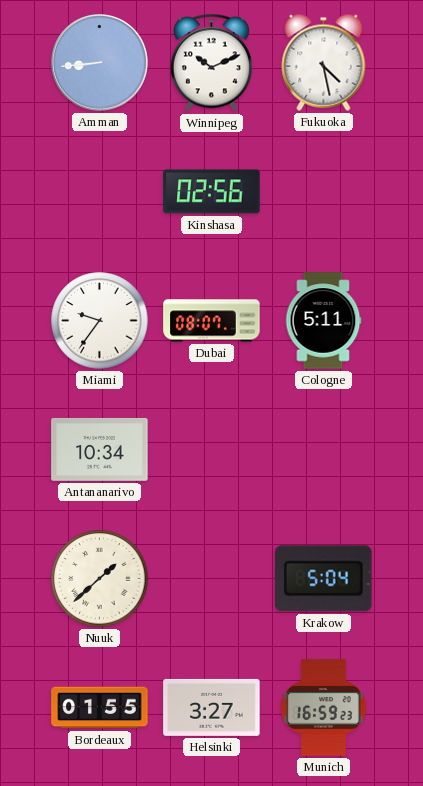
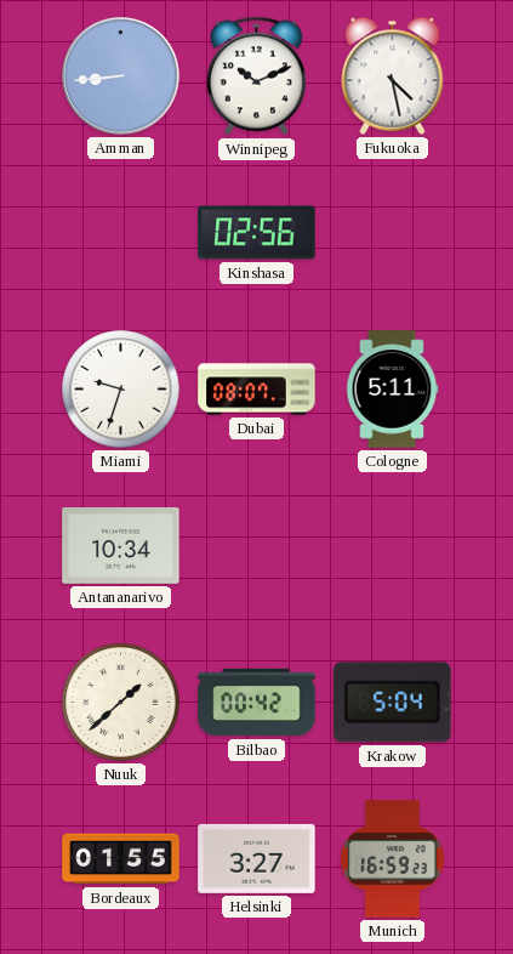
Miami: 9:36 -> 9:33 (121, 390)
Bilbao: none -> 00:42 (257, 703)
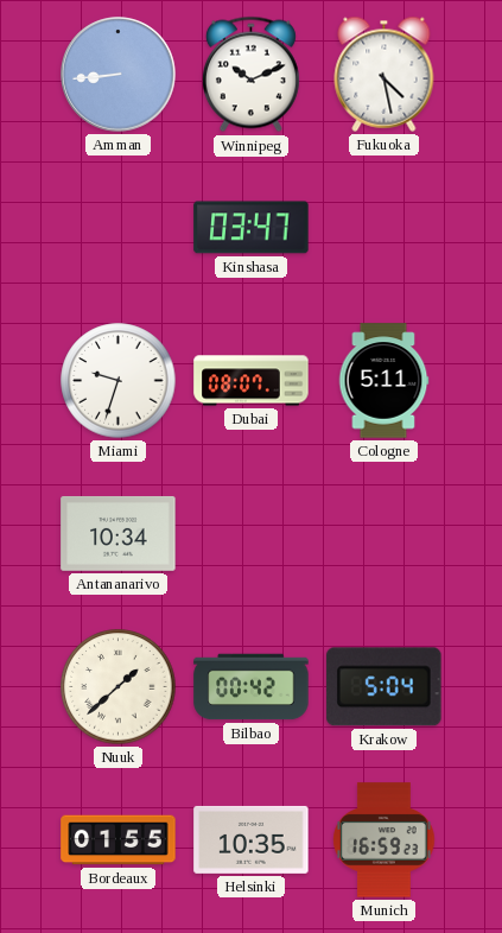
Kinshasa: 02:56 -> 03:47 (252, 228)
Helsinki: 3:27 -> 10:35 (252, 839)
